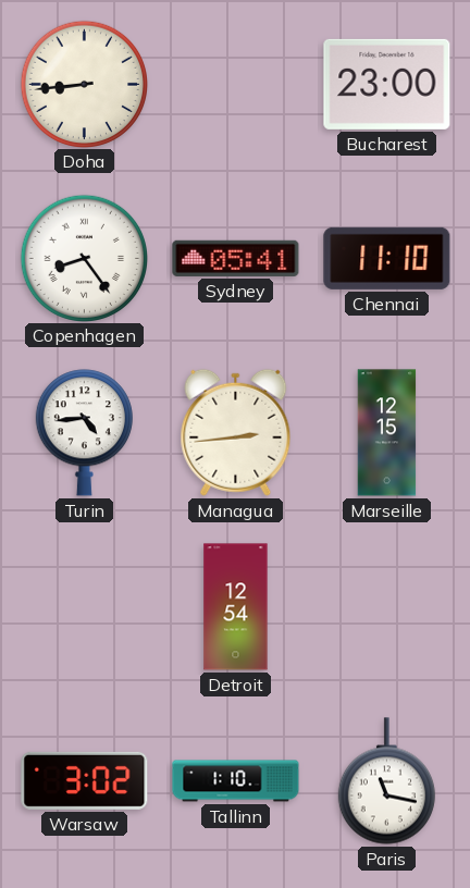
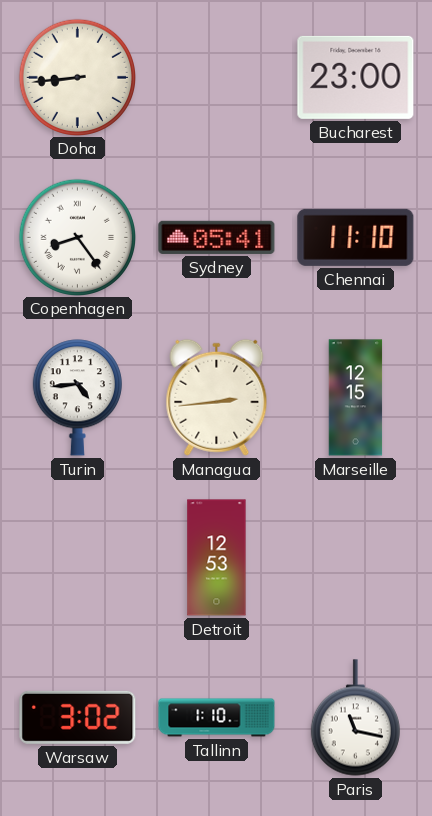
Detroit: 12:54 -> 12:53 (217, 558)
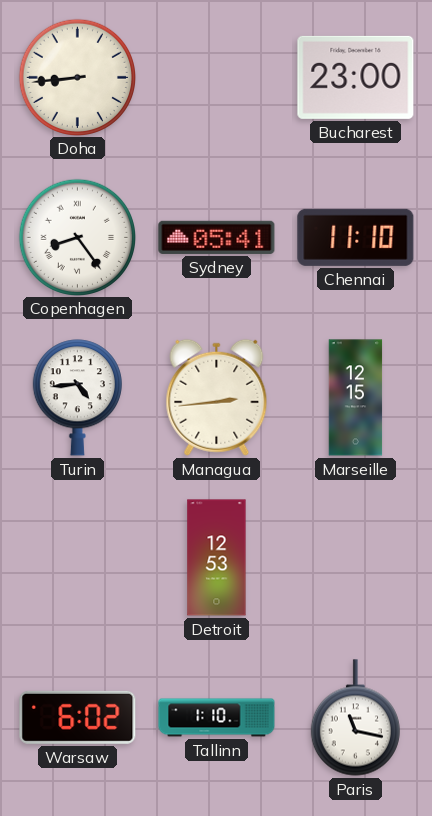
Warsaw: 3:02 -> 6:02 (78, 717)
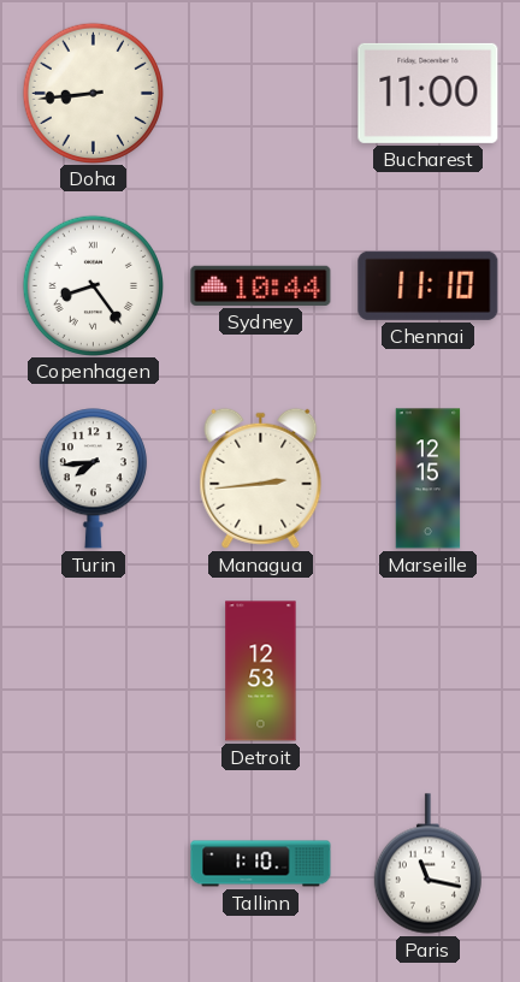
Bucharest: 23:00 -> 11:00 (429, 93)
Sydney: 05:41 -> 10:44 (261, 285)
Turin: 4:44 -> 7:44 (93, 479)
Warsaw: 6:02 -> none (78, 717)
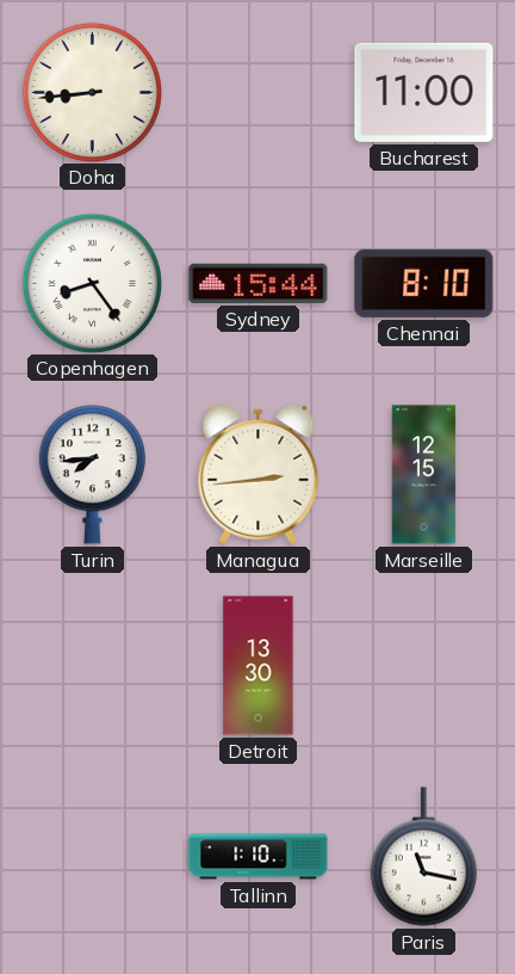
Sydney: 10:44 -> 15:44 (259, 283)
Chennai: 11:10 -> 8:10 (424, 283)
Detroit: 12:53 -> 13:30 (259, 666)
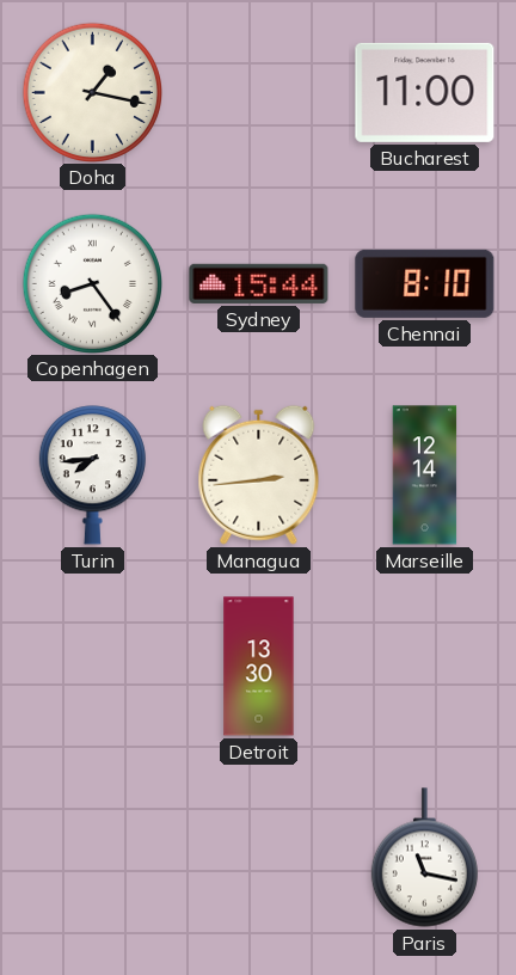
Doha: 8:44 -> 1:17 (92, 92)
Marseille: 12:15 -> 12:14 (425, 476)
Tallinn: 1:10 -> none (259, 857)
